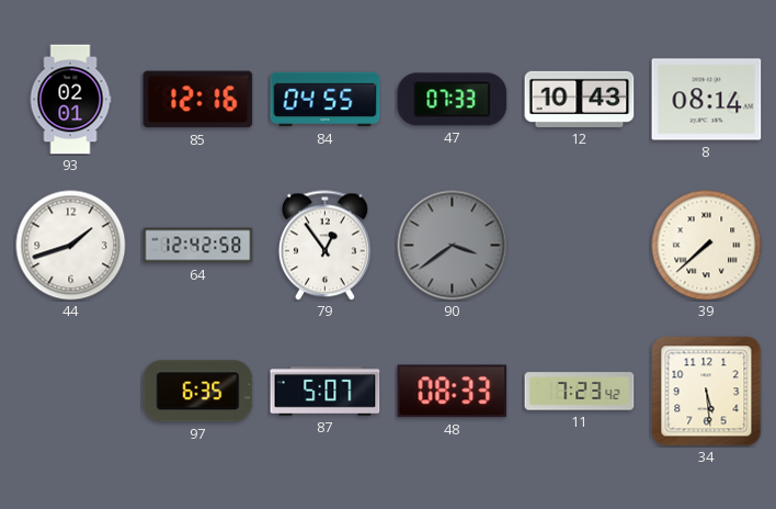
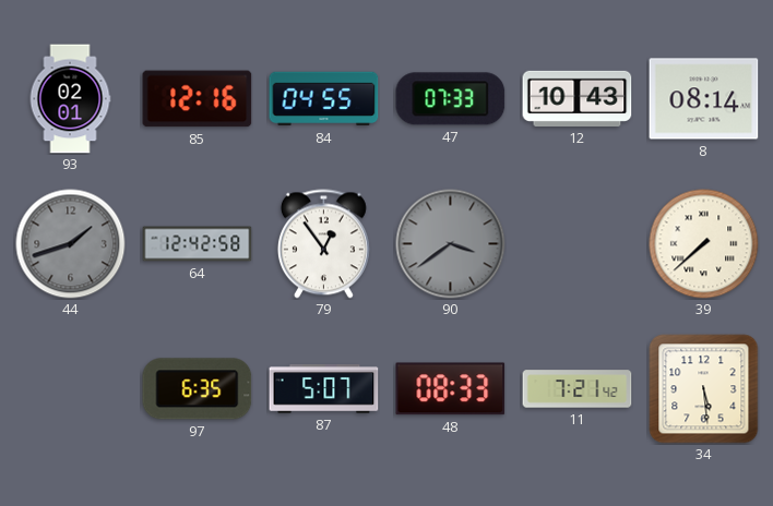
44 dial: white -> grey (71, 244)
11: 7:23 -> 7:21 (578, 389)
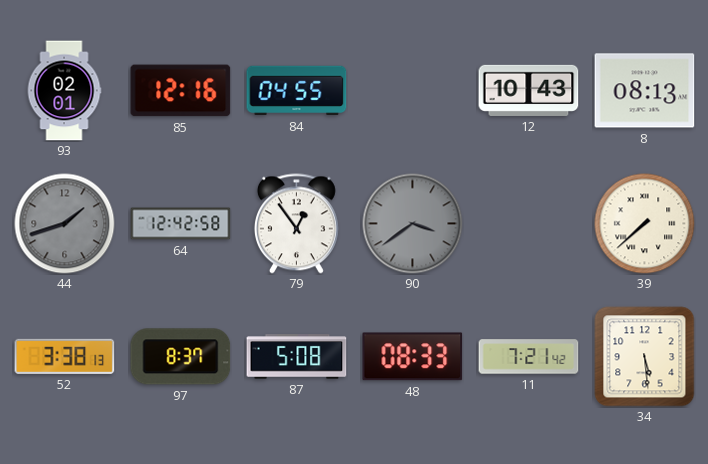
47: 07:33 -> none (451, 99)
8: 08:14 -> 08:13 (645, 91)
52: none -> 3:38 (65, 356)
97: 6:35 -> 8:37 (181, 357)
87: 5:07 -> 5:08 (297, 357)
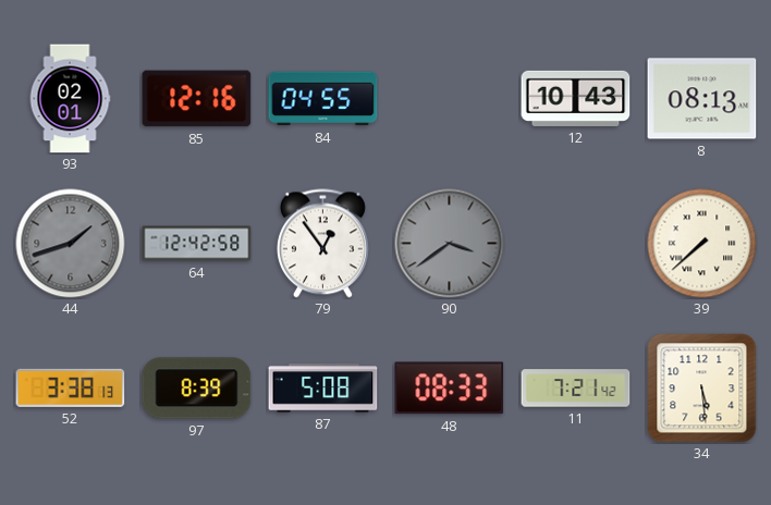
97: 8:37 -> 8:39 (197, 389)
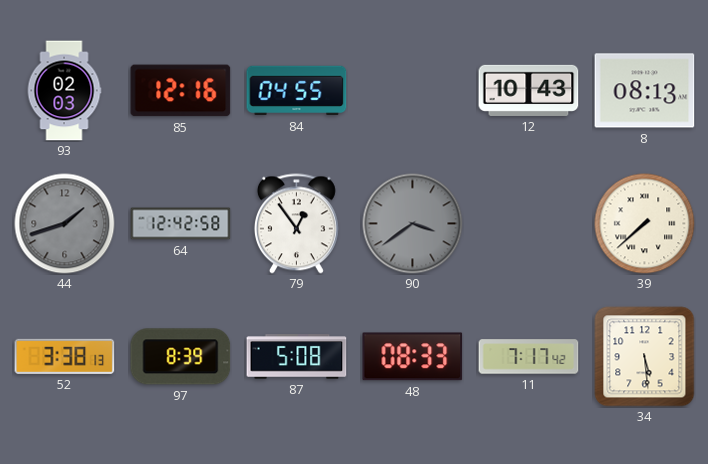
93: 02:01 -> 02:03 (64, 91)
11: 7:21 -> 7:17 (529, 357)
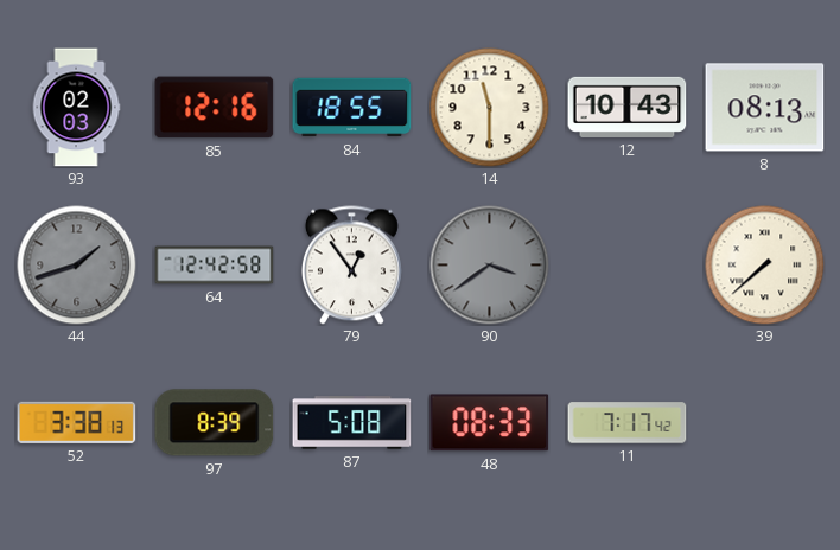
84: 04:55 -> 18:55 (352, 108)
14: none -> 11:30 (490, 108)
34: 5:29 -> none (645, 357)
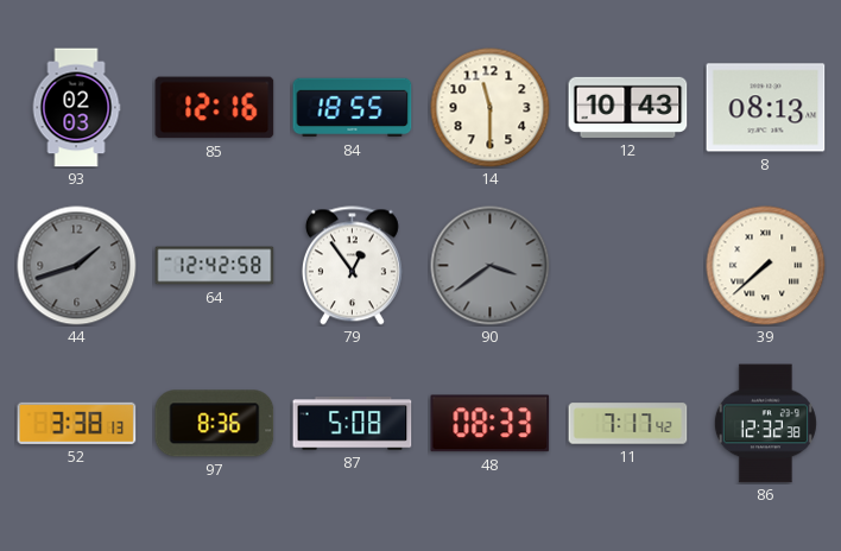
97: 8:39 -> 8:36 (215, 424)
86: none -> 12:32 (765, 424)
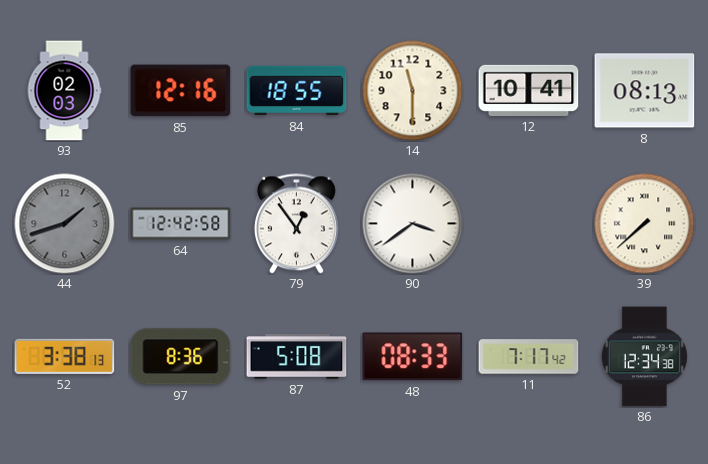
12: 10:43 -> 10:41 (529, 90)
90 dial: grey -> white (413, 224)
86: 12:32 -> 12:34 (644, 357)
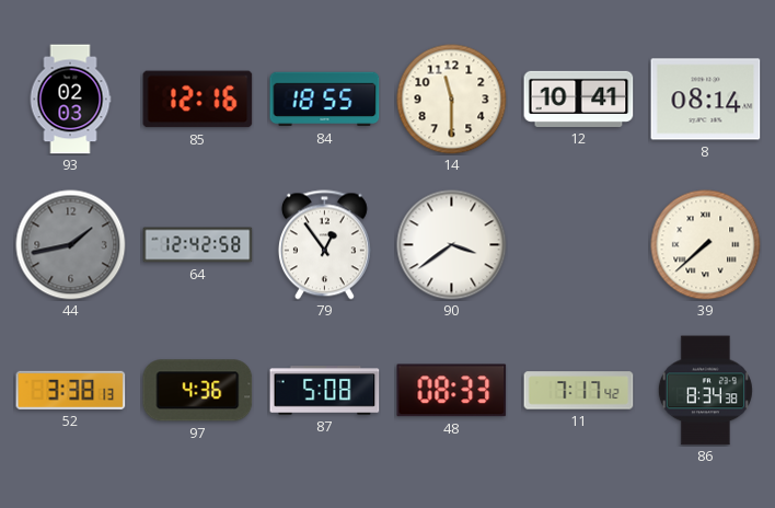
8: 08:13 -> 08:14 (706, 100)
44: 1:42 -> 1:43 (71, 245)
97: 8:36 -> 4:36 (198, 391)
86: 12:34 -> 8:34 (705, 391)
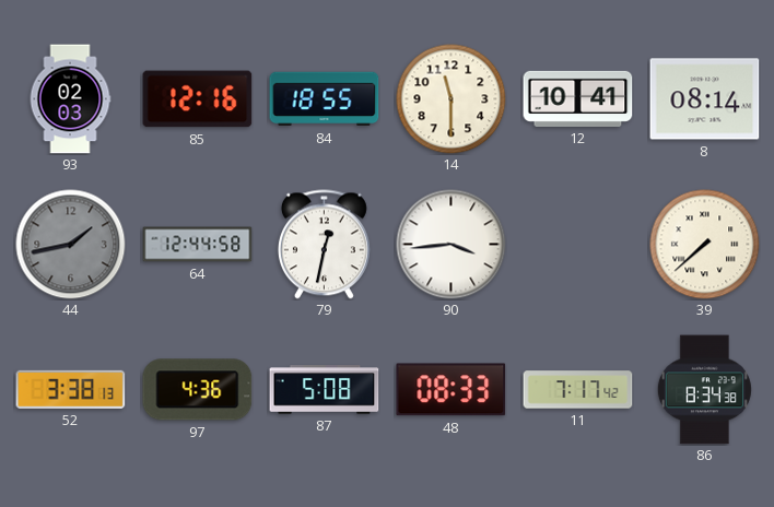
64: 12:42 -> 12:44 (198, 245)
79: 12:54 -> 12:32 (324, 245)
90: 3:39 -> 3:44 (451, 245)
